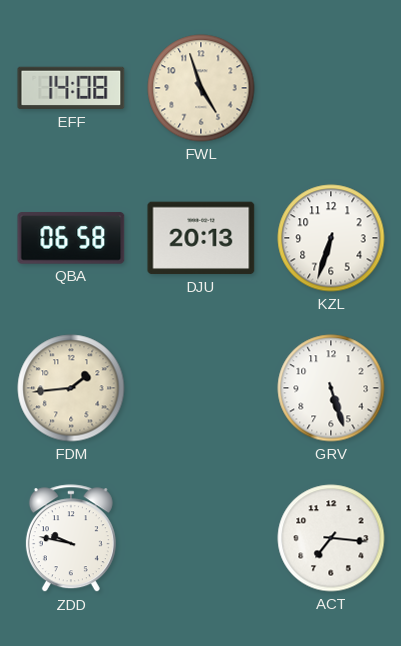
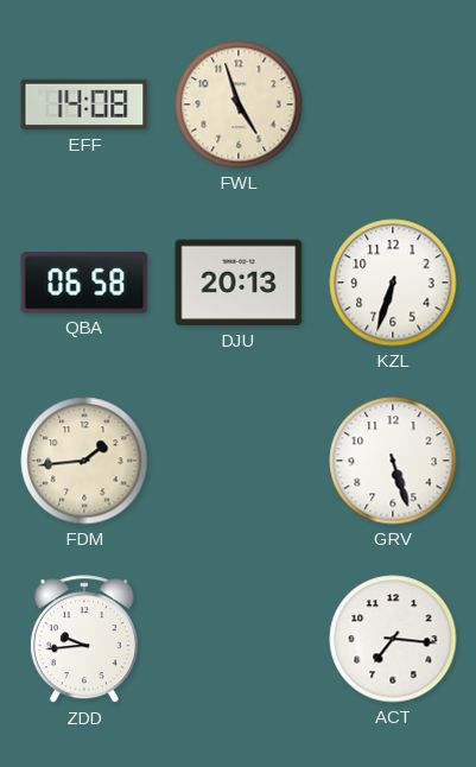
ZDD: 9:47 -> 9:44 (84, 640)
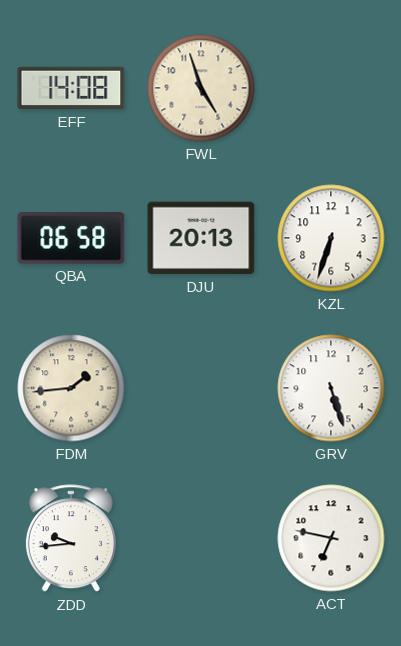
ACT: 7:16 -> 6:47 (331, 538)
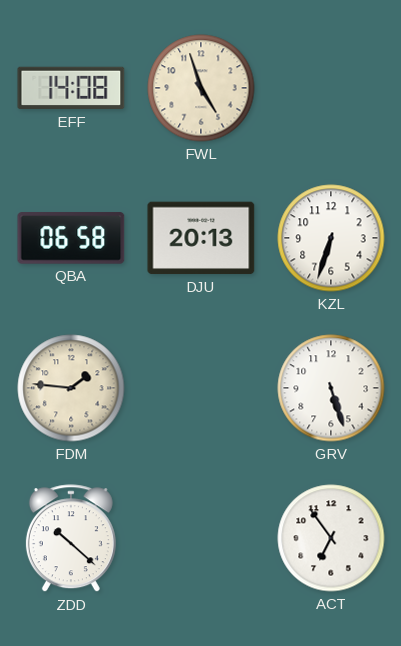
FDM: 1:44 -> 1:46 (71, 388)
ZDD: 9:44 -> 10:22 (71, 539)
ACT: 6:47 -> 6:54 (331, 538)
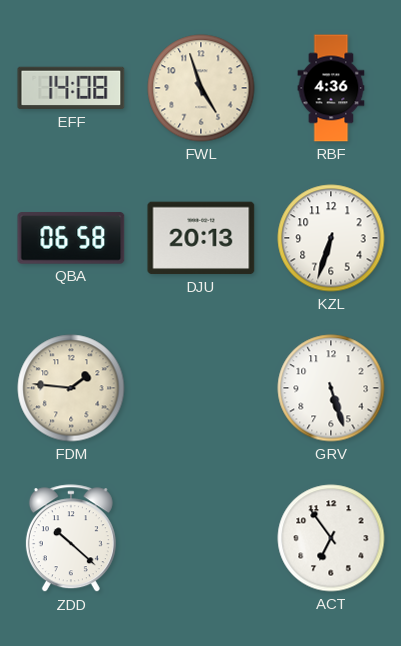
RBF: none -> 4:36 (331, 88)
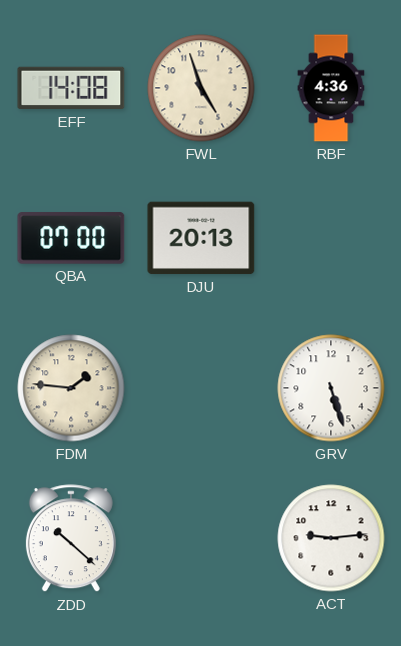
QBA: 06:58 -> 07:00 (71, 238)
KZL: 6:33 -> none (331, 238)
ACT: 6:54 -> 9:14 (331, 538)
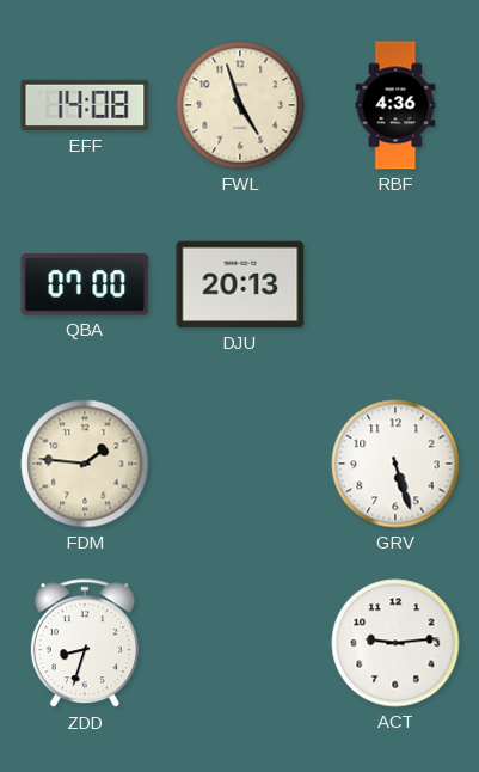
ZDD: 10:22 -> 8:33 (85, 644)
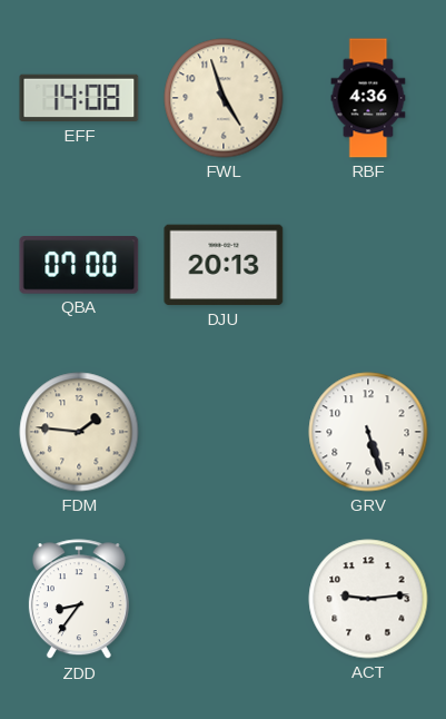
ZDD: 8:33 -> 8:36 (79, 600)
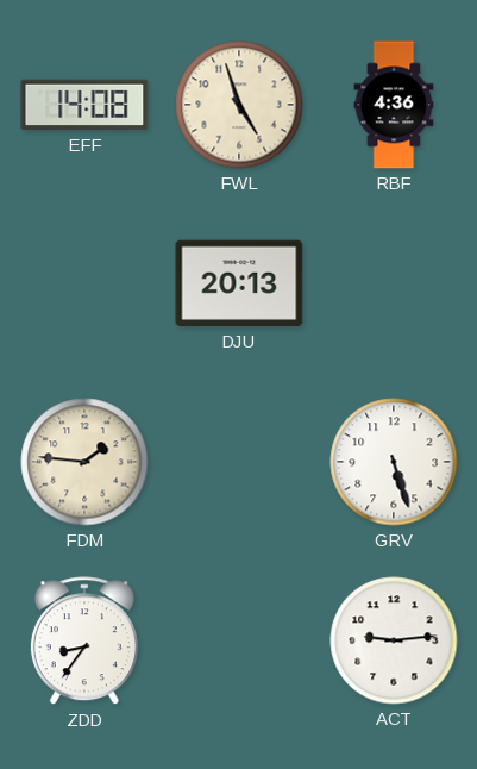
QBA: 07:00 -> none (79, 265)
